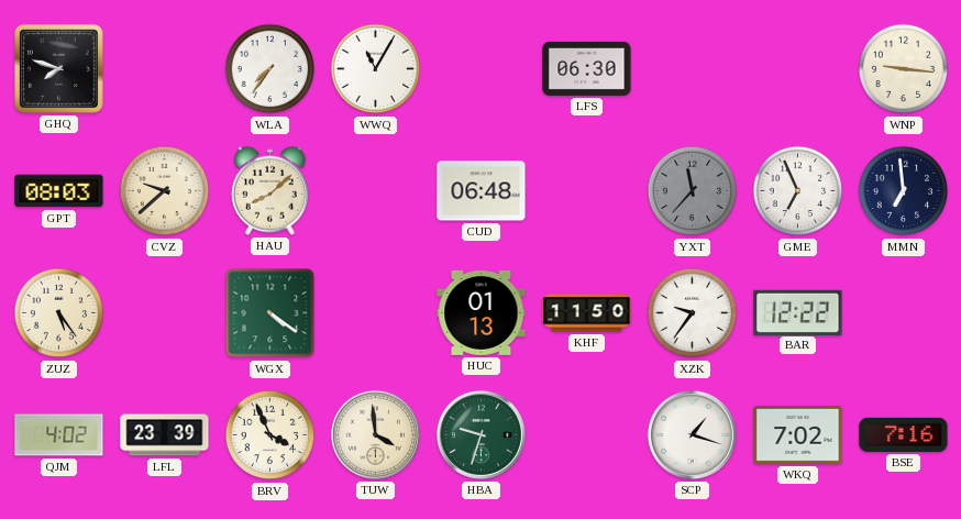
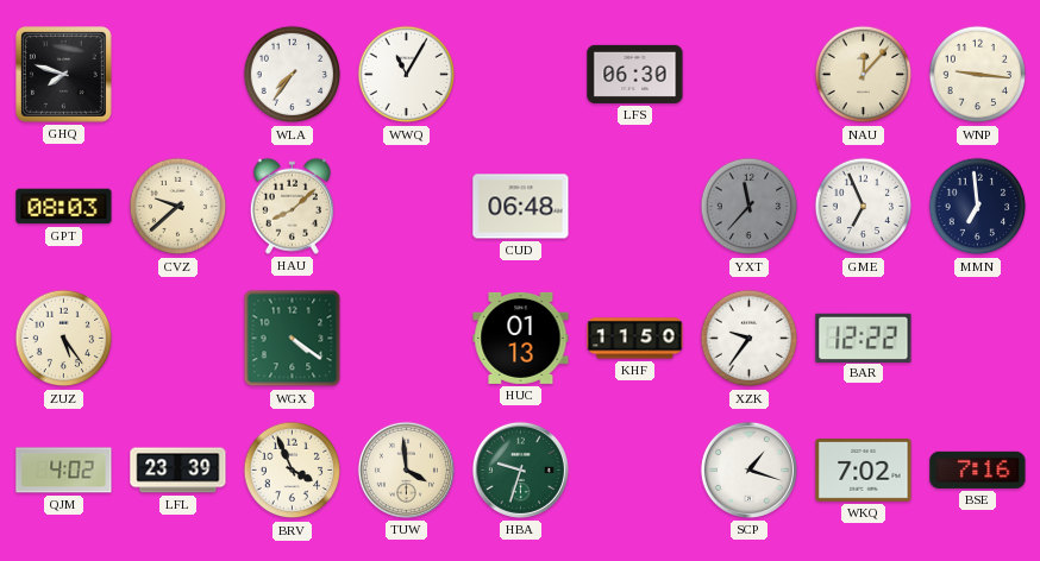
NAU: none -> 12:07 (864, 75)
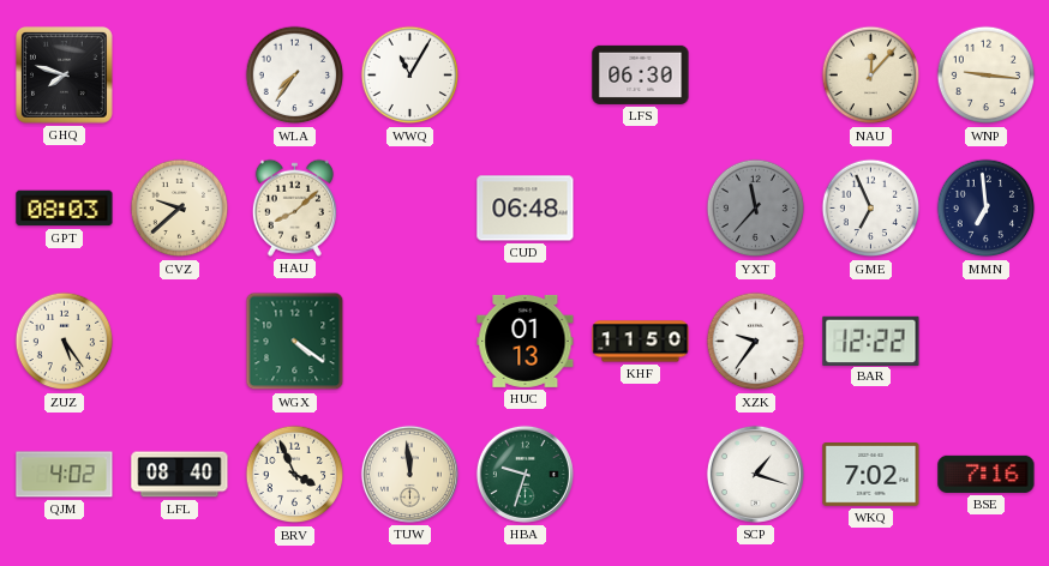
LFL: 23:39 -> 08:40 (180, 475)
TUW: 3:59 -> 11:59 (409, 474)
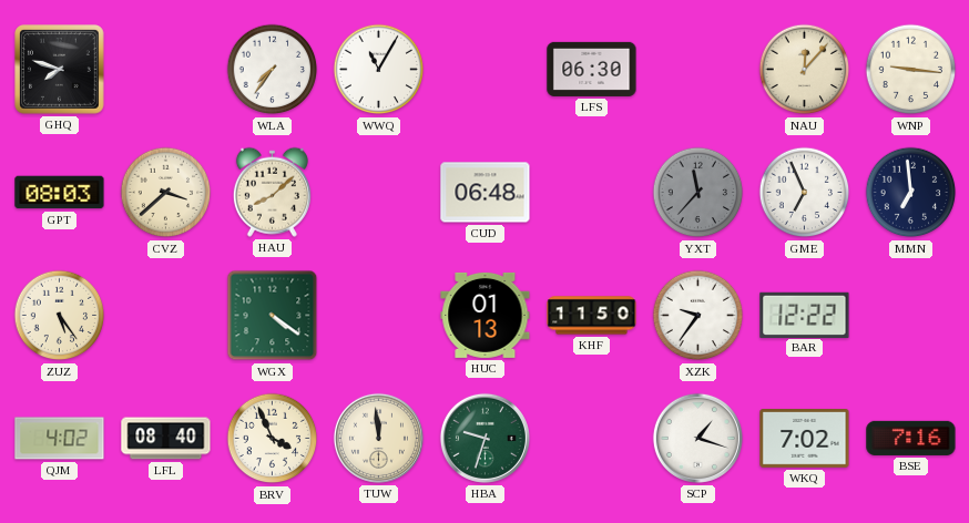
CVZ: 9:38 -> 3:38 (166, 193)
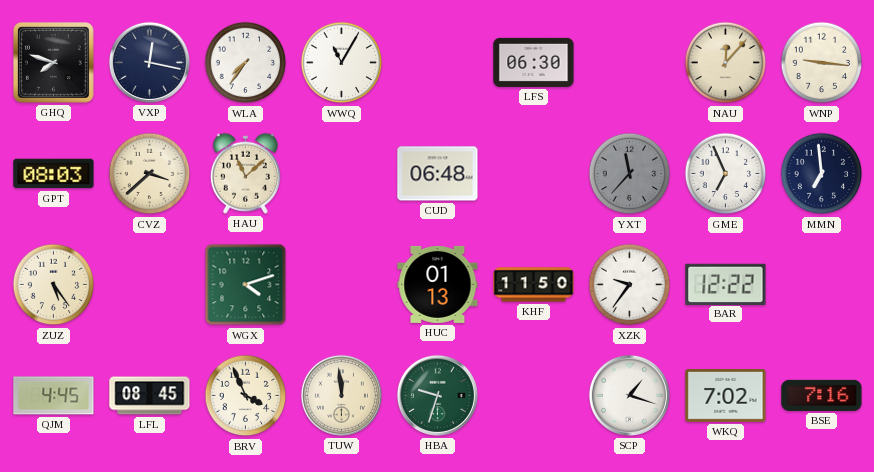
VXP: none -> 12:17 (149, 62)
HAU: 8:08 -> 11:08 (245, 173)
WGX: 4:21 -> 4:12 (246, 285)
QJM: 4:02 -> 4:45 (54, 396)
LFL: 08:40 -> 08:45 (150, 396)
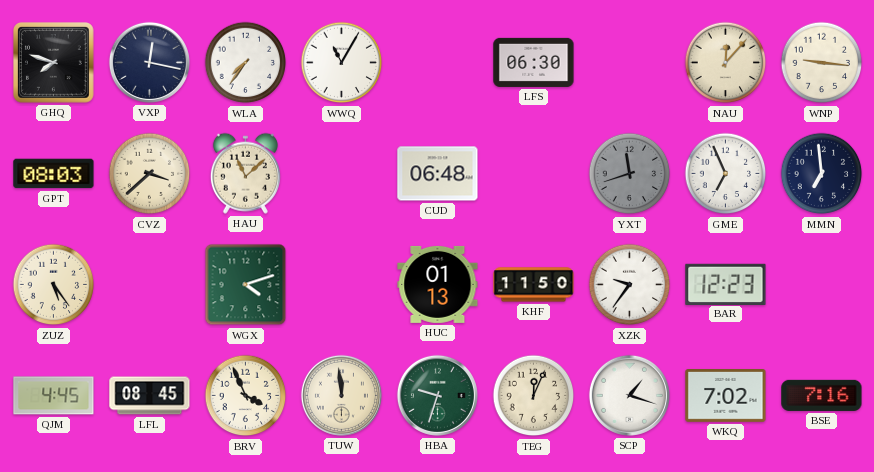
YXT: 11:37 -> 11:42 (630, 174)
BAR: 12:22 -> 12:23 (726, 284)
TEG: none -> 12:04 (534, 396)
